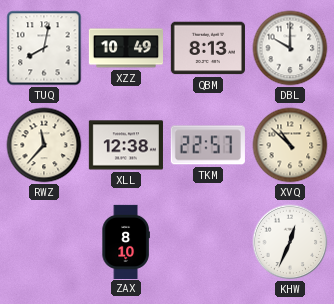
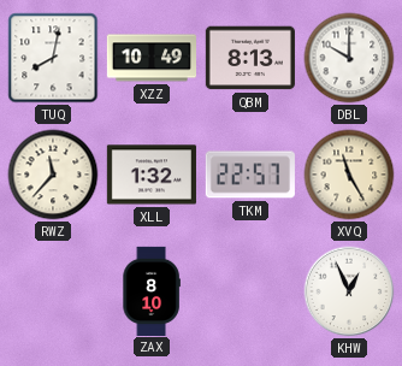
XLL: 12:38 -> 1:32 (152, 175)
XVQ: 10:52 -> 11:25 (349, 175)
KHW: 12:34 -> 12:56 (349, 291)
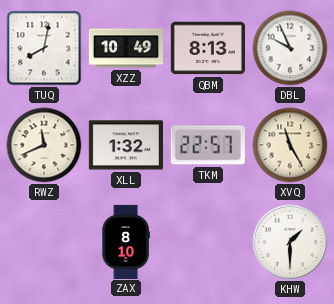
DBL: 10:00 -> 9:56 (290, 48)
RWZ: 11:37 -> 11:41 (44, 145)
KHW: 12:56 -> 1:30 (290, 242)
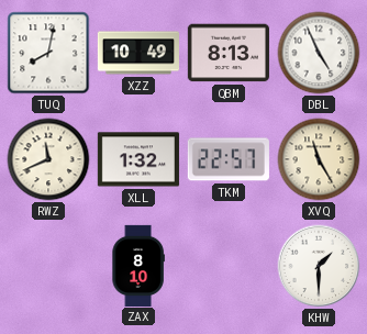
DBL: 9:56 -> 4:56 (319, 53)
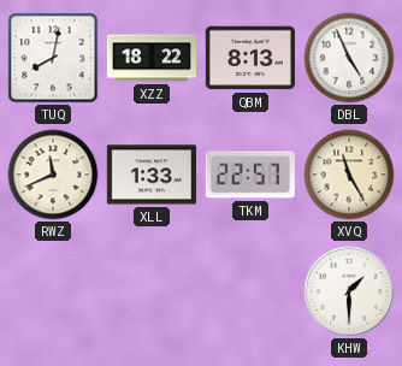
XZZ: 10:49 -> 18:22 (150, 58)
XLL: 1:32 -> 1:33 (152, 175)
ZAX: 8:10 -> none (138, 265)
